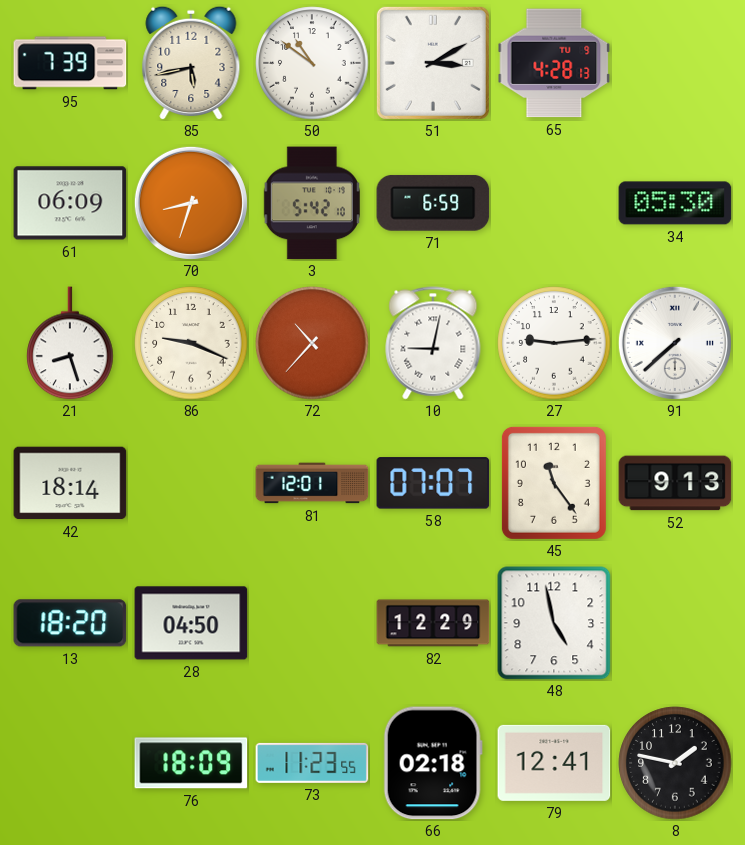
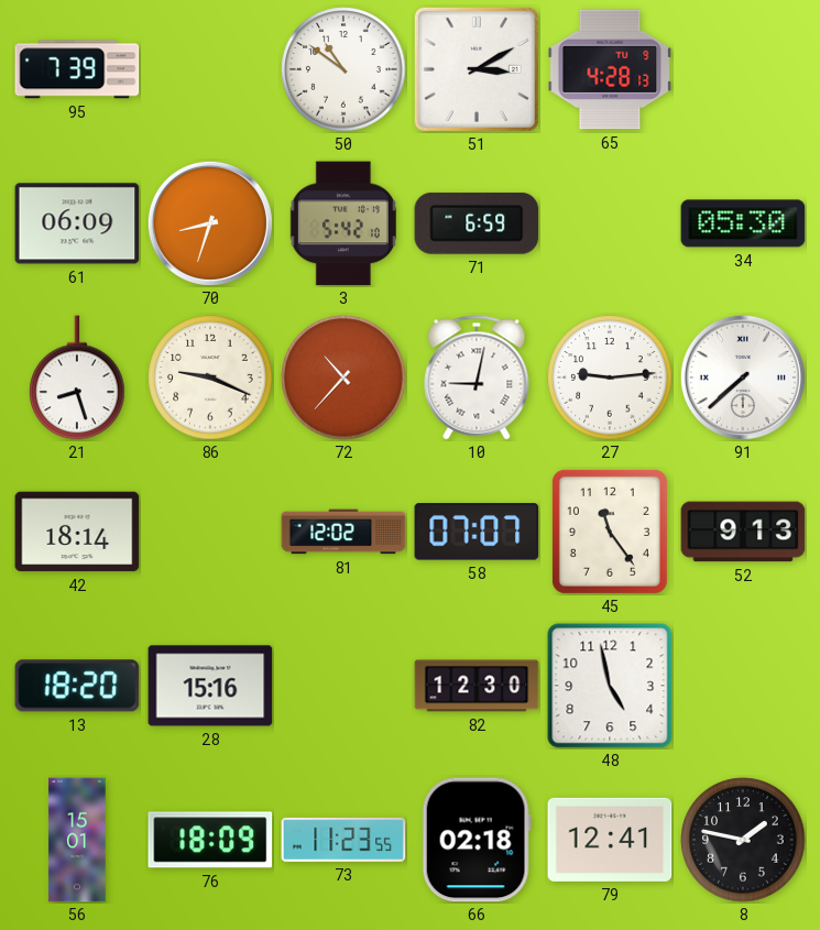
85: 5:43 -> none (191, 63)
81: 12:01 -> 12:02 (343, 532)
28: 04:50 -> 15:16 (210, 686)
82: 12:29 -> 12:30 (477, 686)
56: none -> 15:01 (77, 840)
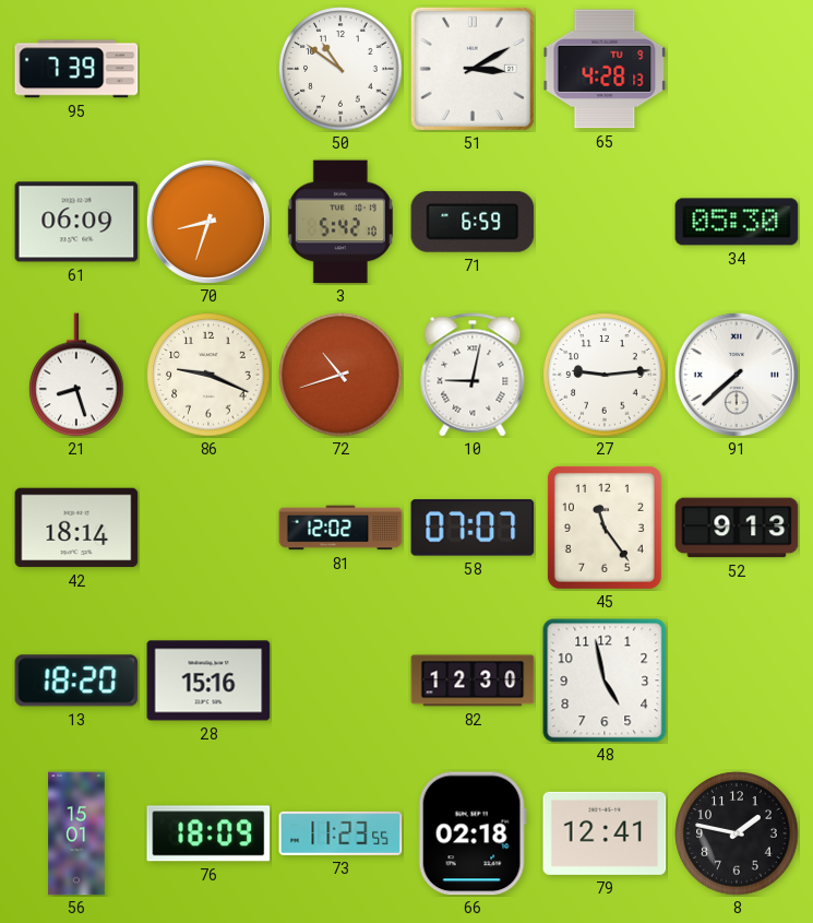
72: 10:37 -> 10:42 (340, 375)
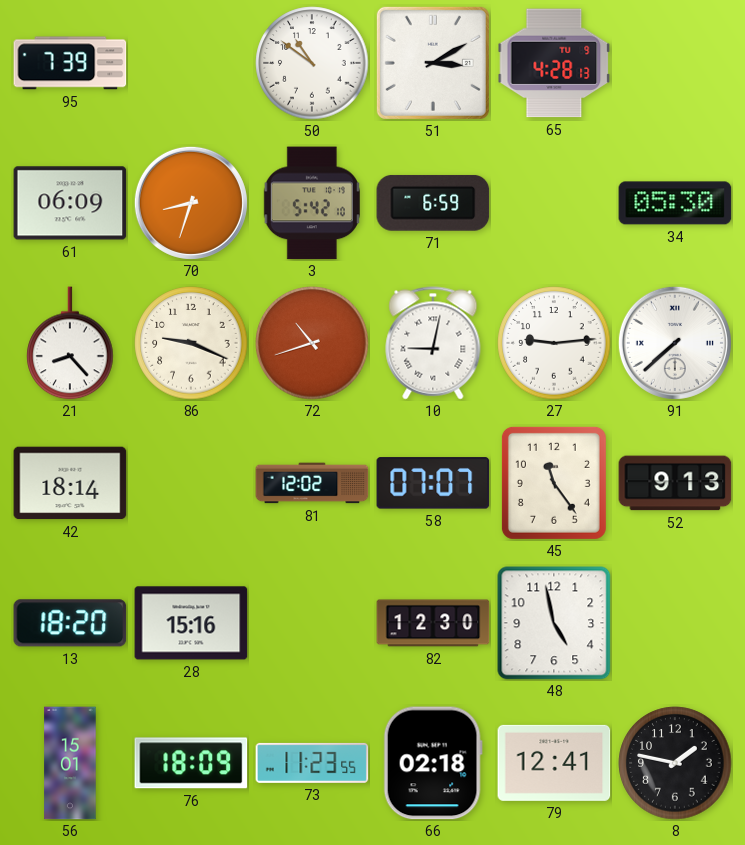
21: 8:27 -> 8:23 (70, 343)
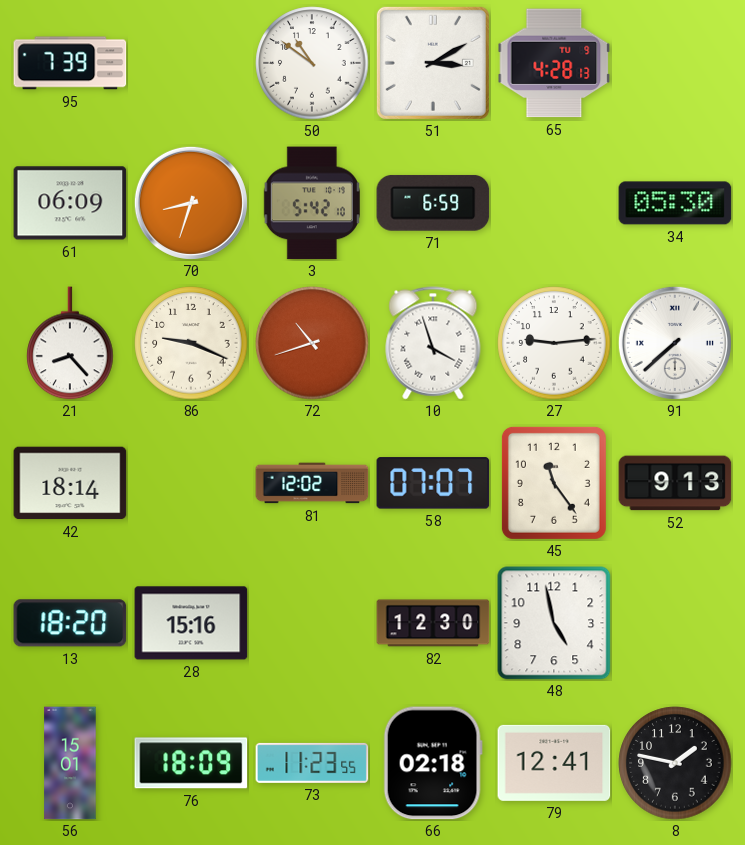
10: 9:02 -> 3:57 (433, 343)
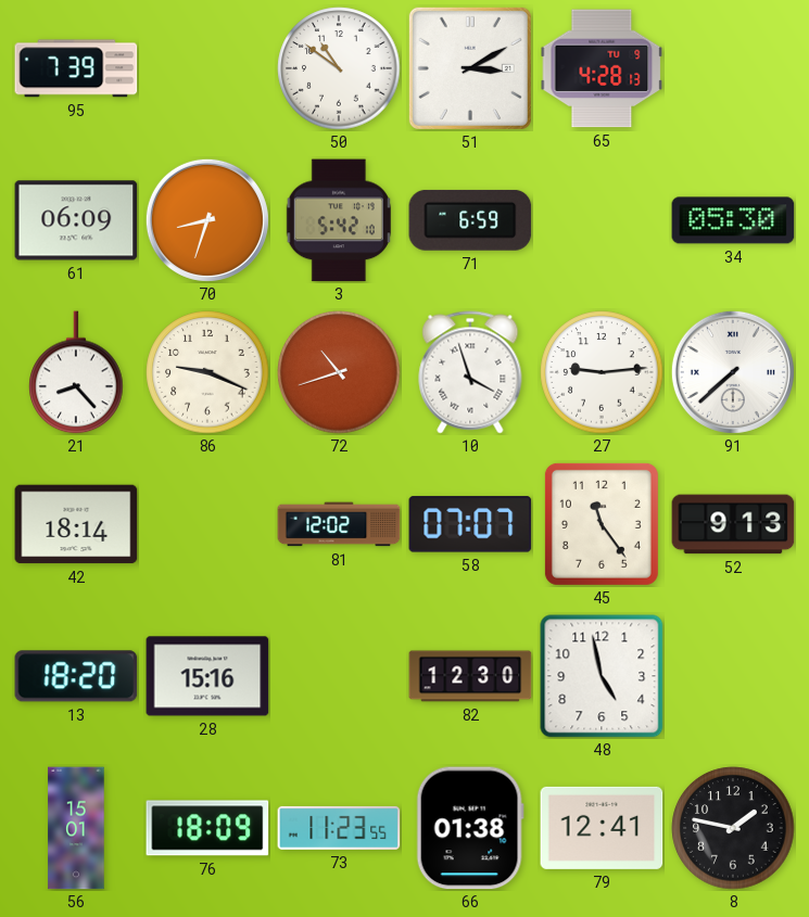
66: 02:18 -> 01:38 (470, 828)
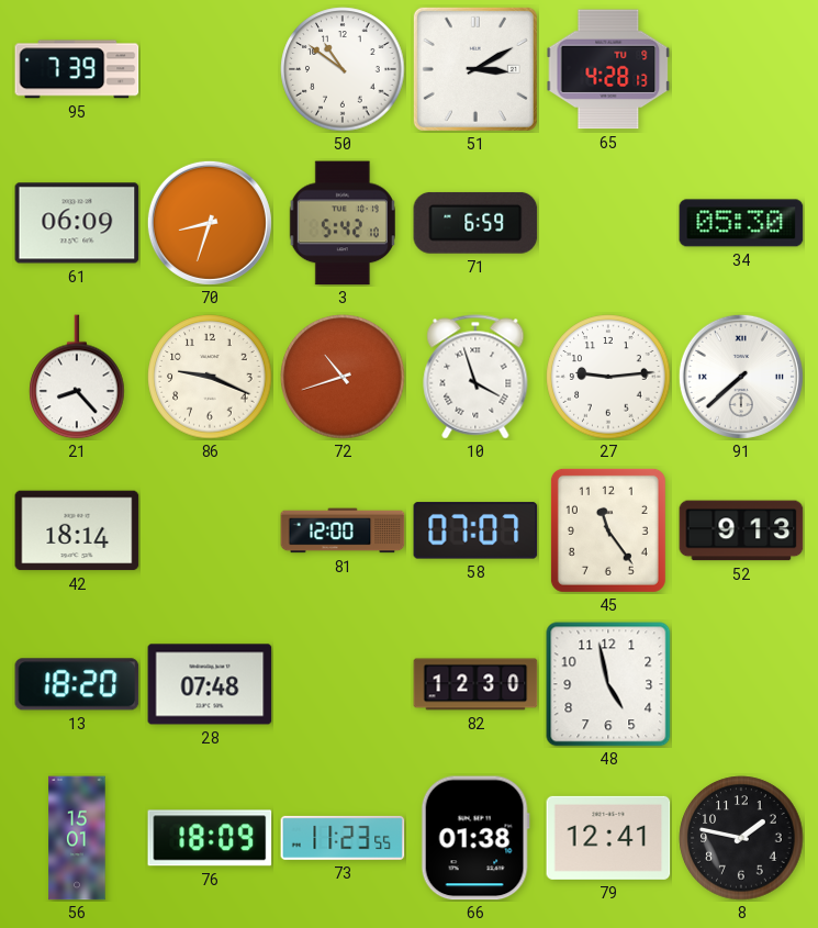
81: 12:02 -> 12:00 (343, 530)
28: 15:16 -> 07:48 (210, 684)
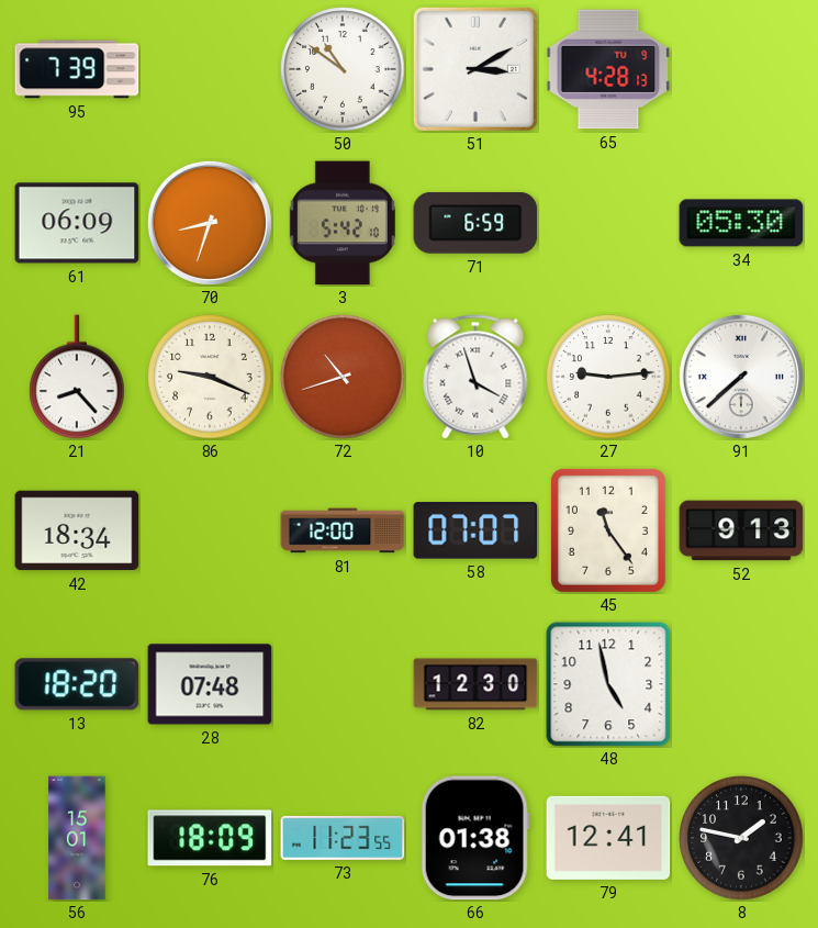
42: 18:14 -> 18:34 (77, 530)
